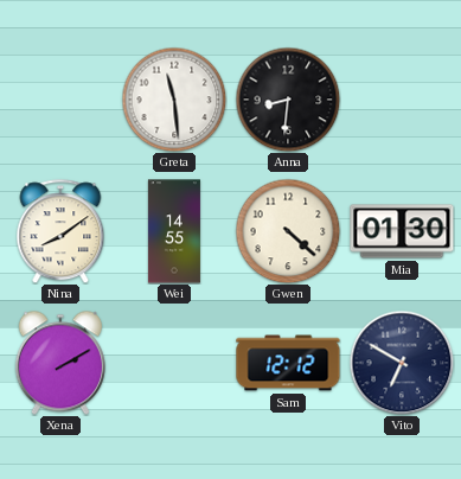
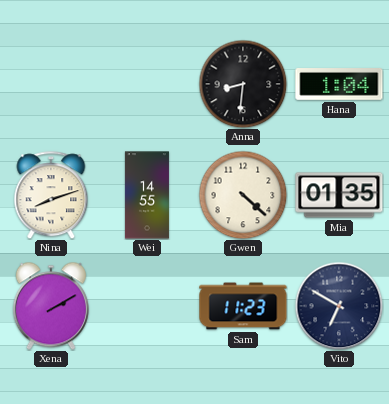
Greta: 11:29 -> none (174, 100)
Hana: none -> 1:04 (339, 85)
Nina: 8:09 -> 8:12 (51, 195)
Mia: 01:30 -> 01:35 (339, 195)
Sam: 12:12 -> 11:23 (243, 306)
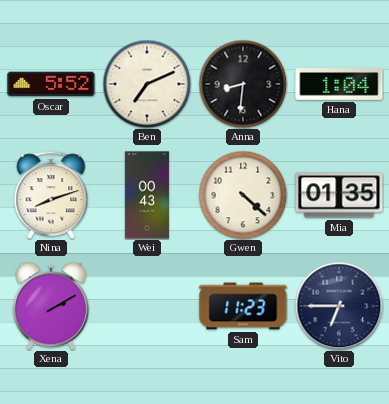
Oscar: none -> 5:52 (51, 84)
Ben: none -> 7:11 (147, 84)
Wei: 14:55 -> 00:43 (147, 195)
Vito: 6:50 -> 6:45 (339, 306)
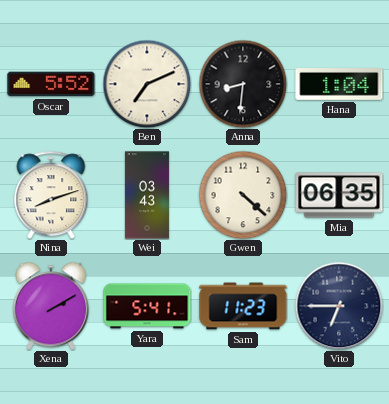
Wei: 00:43 -> 03:43 (147, 195)
Mia: 01:35 -> 06:35 (339, 195)
Yara: none -> 5:41 (147, 306)
